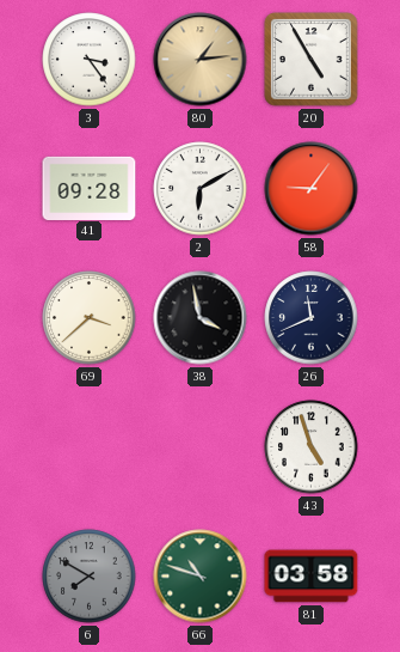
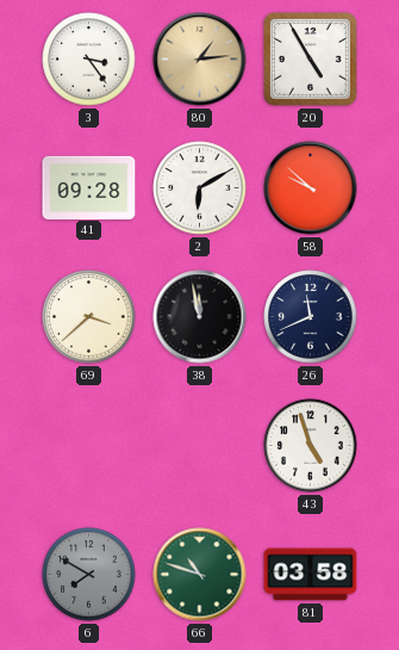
58: 9:06 -> 9:52 (311, 188)
38: 3:58 -> 11:58 (200, 317)
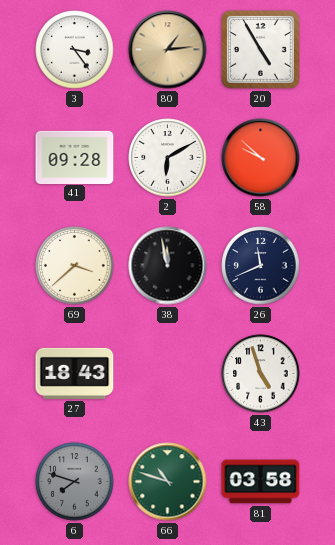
27: none -> 18:43 (75, 373)
6: 7:50 -> 7:48 (75, 482)
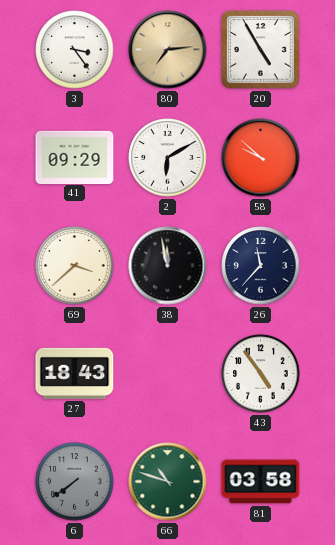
80: 1:14 -> 7:14 (168, 50)
41: 09:28 -> 09:29 (75, 157)
26: 11:41 -> 11:37 (261, 266)
43: 4:57 -> 4:54 (261, 374)
6: 7:48 -> 7:39 (75, 482)
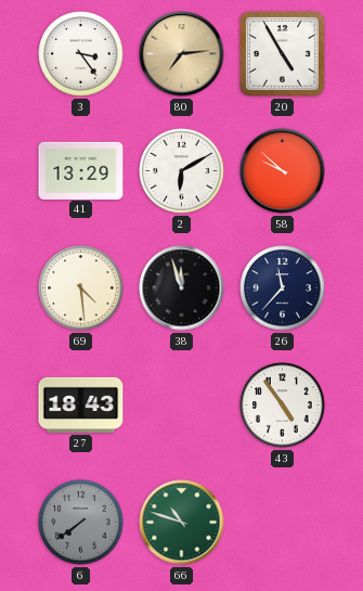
41: 09:29 -> 13:29 (81, 170)
69: 3:38 -> 4:29 (81, 288)
38: 11:58 -> 11:57 (182, 288)
81: 03:58 -> none (261, 482)
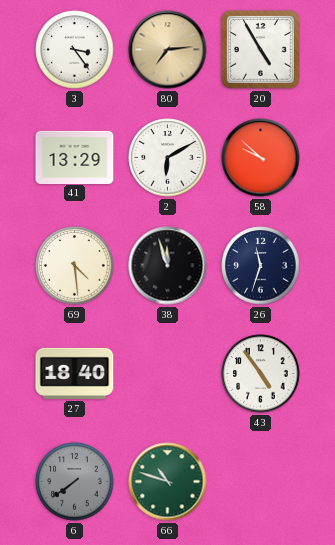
26: 11:37 -> 11:33 (261, 266)
27: 18:43 -> 18:40 (75, 373)
